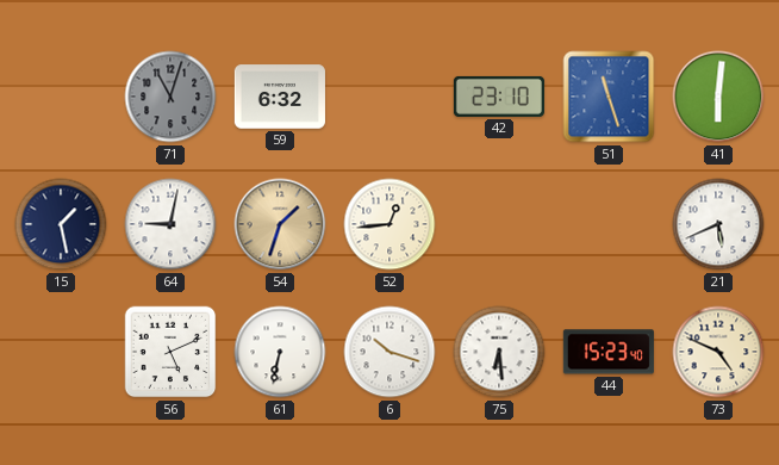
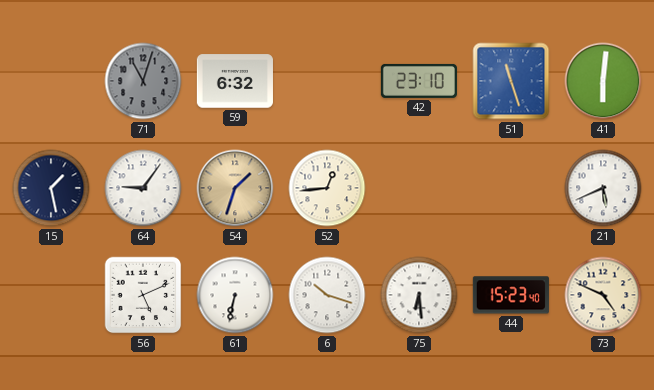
64: 9:02 -> 9:06 (143, 188)
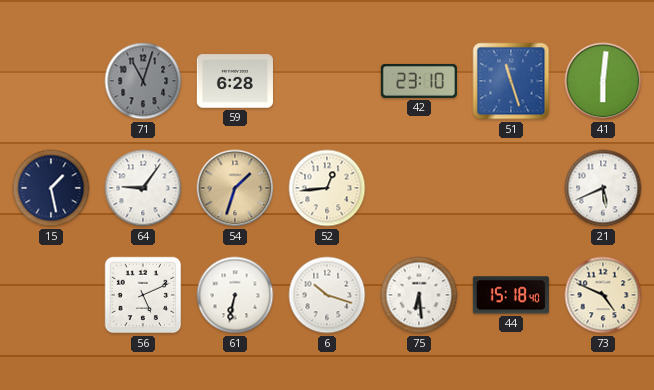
59: 6:32 -> 6:28 (235, 81)
44: 15:23 -> 15:18 (511, 295)
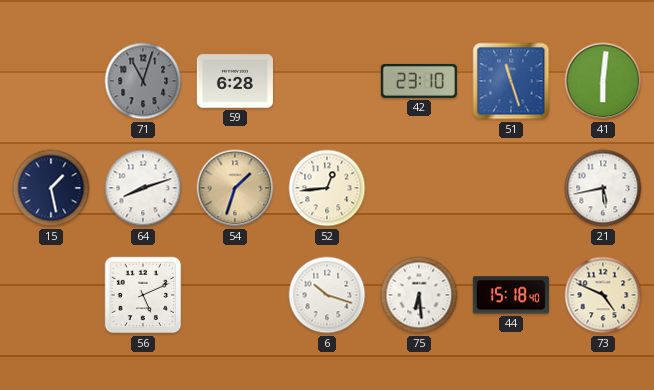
64: 9:06 -> 8:12 (143, 188)
21: 5:41 -> 5:43 (603, 188)
61: 6:32 -> none (235, 295)
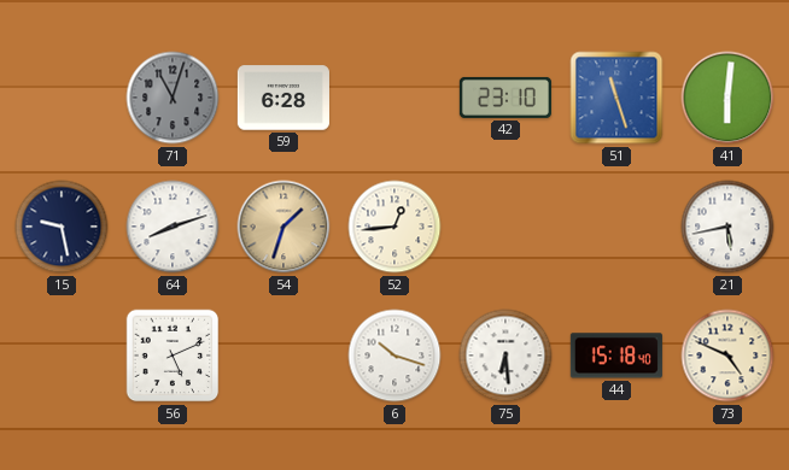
15: 1:28 -> 9:28 (62, 227)
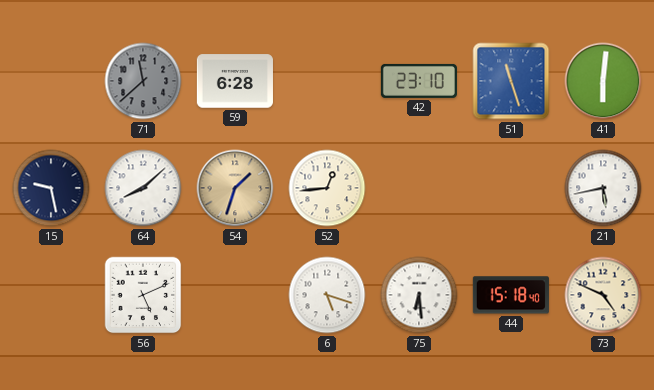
71: 11:03 -> 11:38 (143, 81)
64: 8:12 -> 8:08 (143, 188)
6: 10:18 -> 5:18 (327, 295)
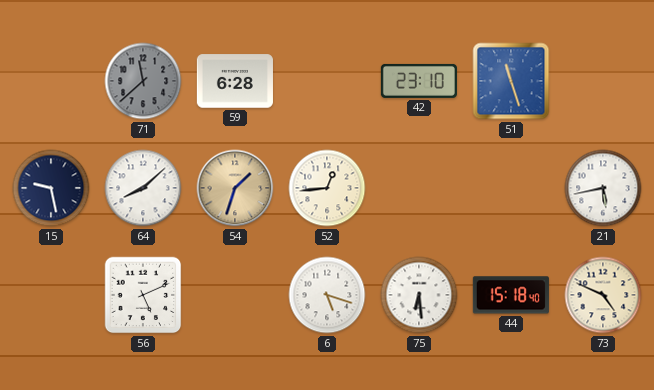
41: 6:01 -> none (603, 81)
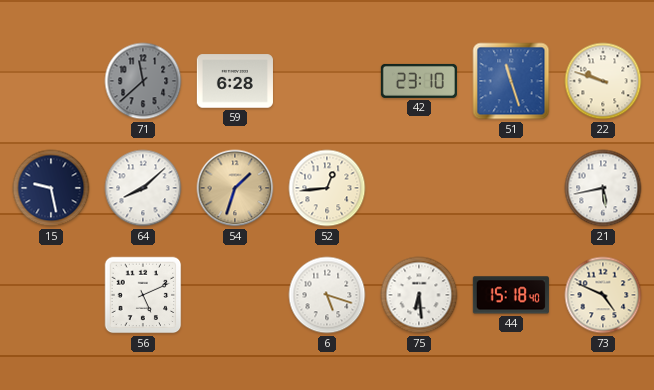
22: none -> 9:48 (603, 81)
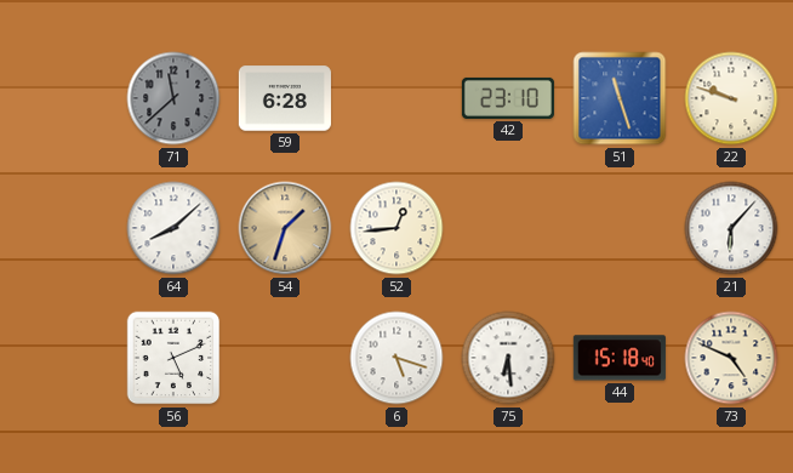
15: 9:28 -> none (51, 188)
21: 5:43 -> 6:07 (731, 228)
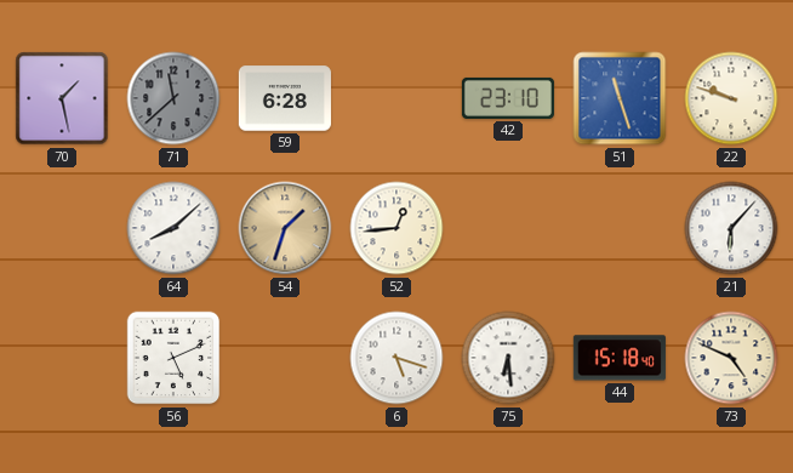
70: none -> 1:28 (62, 98)
